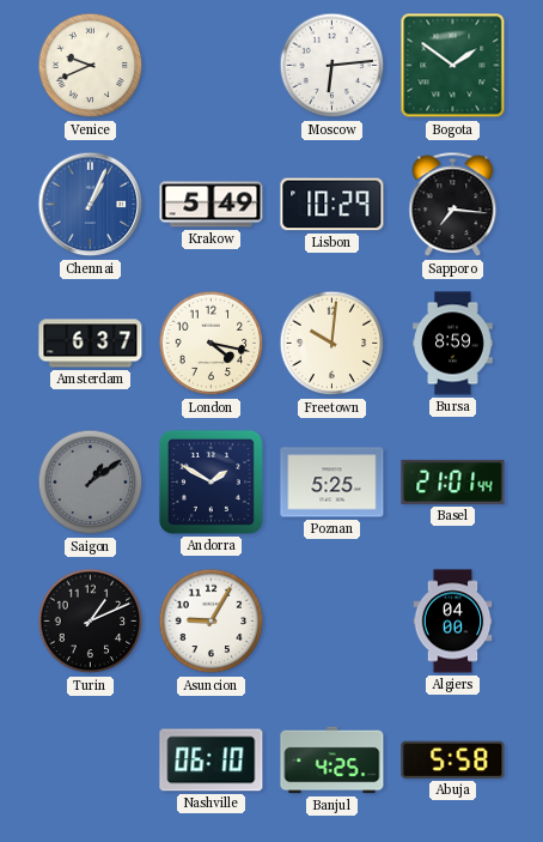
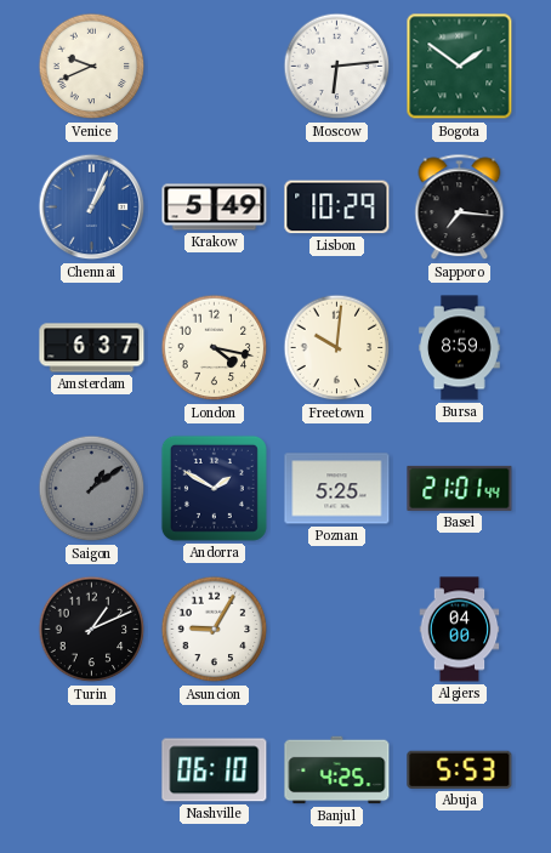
Abuja: 5:58 -> 5:53 (460, 769)
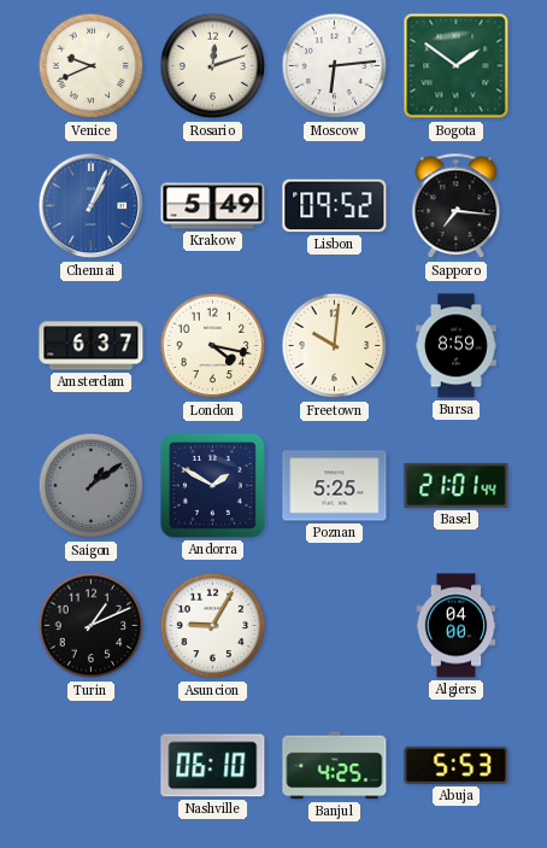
Rosario: none -> 12:12 (213, 66)
Lisbon: 10:29 -> 09:52 (335, 206)
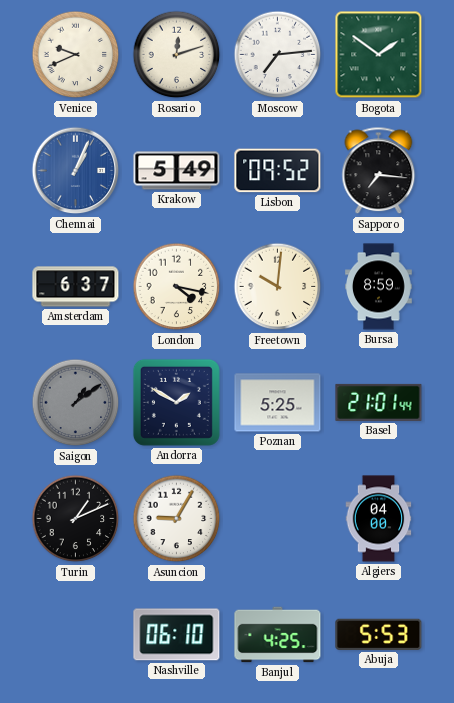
Moscow: 6:14 -> 7:14 (278, 55)
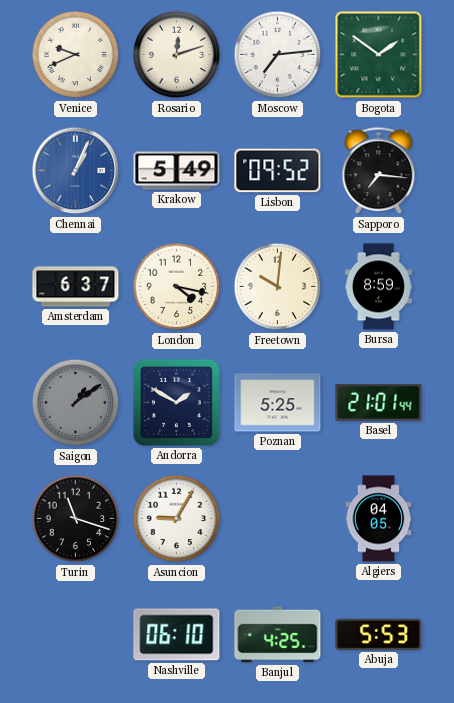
Turin: 1:11 -> 11:18 (76, 519)
Algiers: 04:00 -> 04:05 (379, 519)
